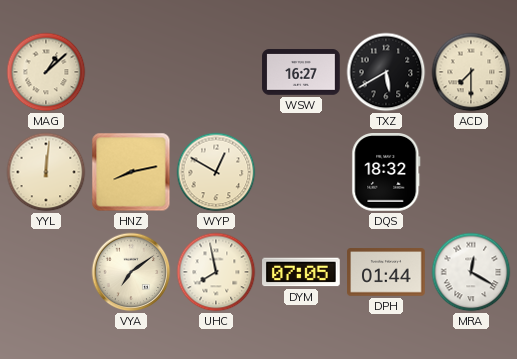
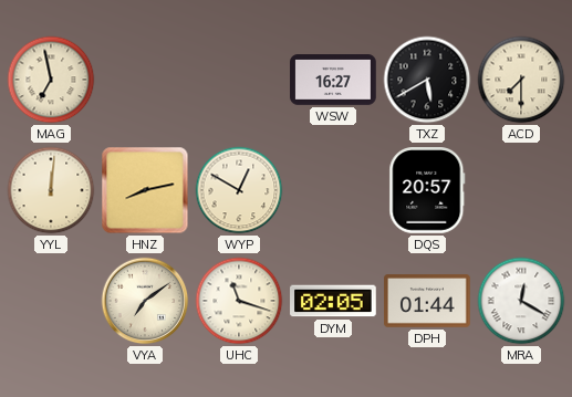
MAG: 1:08 -> 6:58 (51, 80)
DQS: 18:32 -> 20:57 (427, 191)
UHC: 7:58 -> 11:18 (239, 301)
DYM: 07:05 -> 02:05 (333, 301)
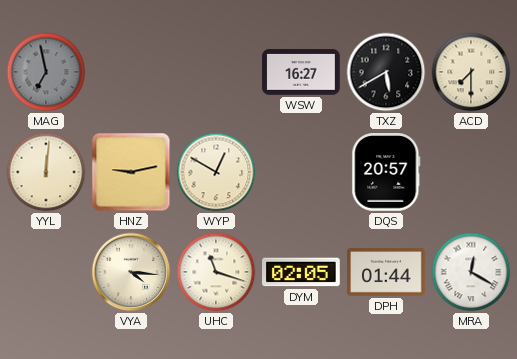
MAG dial: cream -> grey (46, 72)
HNZ: 8:13 -> 9:13 (131, 172)
VYA: 7:09 -> 4:16 (131, 272)
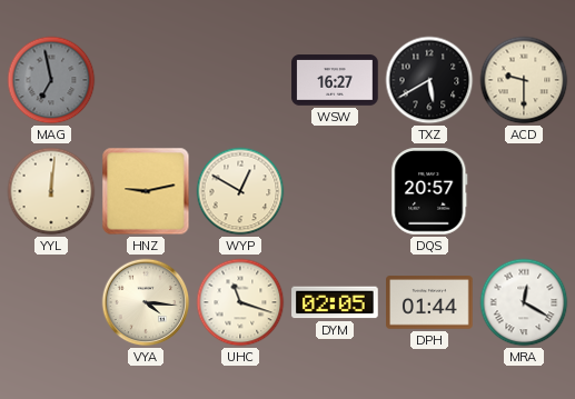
ACD: 7:30 -> 9:30 (524, 80)
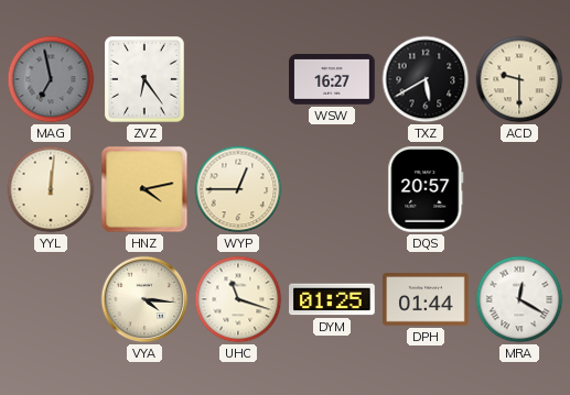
ZVZ: none -> 6:24 (144, 79)
HNZ: 9:13 -> 4:13 (144, 189)
WYP: 12:50 -> 12:45 (238, 189)
DYM: 02:05 -> 01:25 (332, 299)
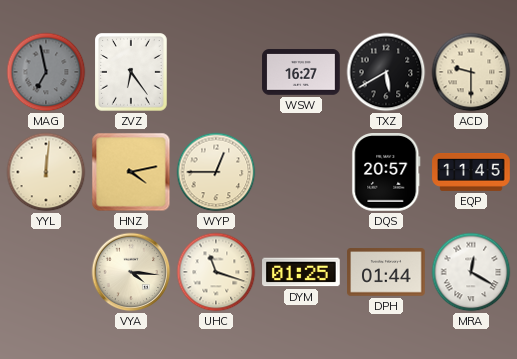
EQP: none -> 11:45 (471, 173)
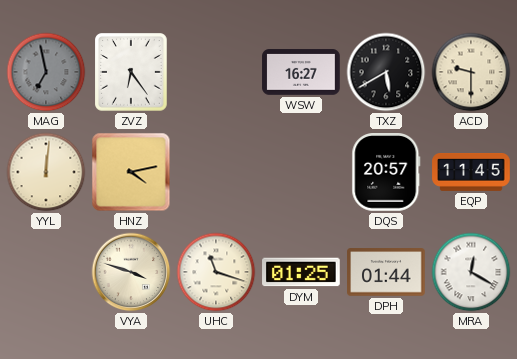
WYP: 12:45 -> none (216, 172)
VYA: 4:16 -> 3:48 (131, 272)
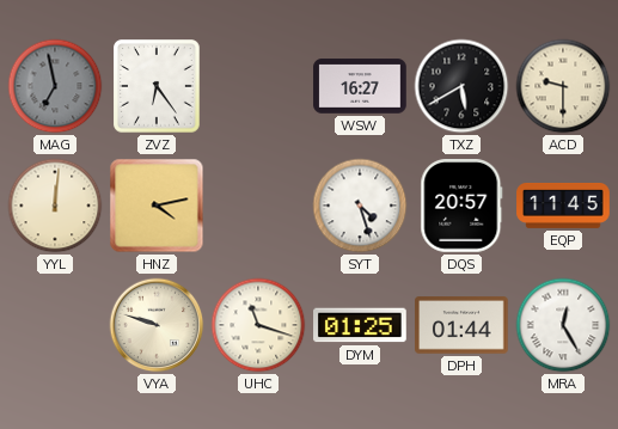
SYT: none -> 4:27 (360, 206)
VYA: 3:48 -> 9:48 (157, 325)
MRA: 12:20 -> 12:25 (563, 325)
